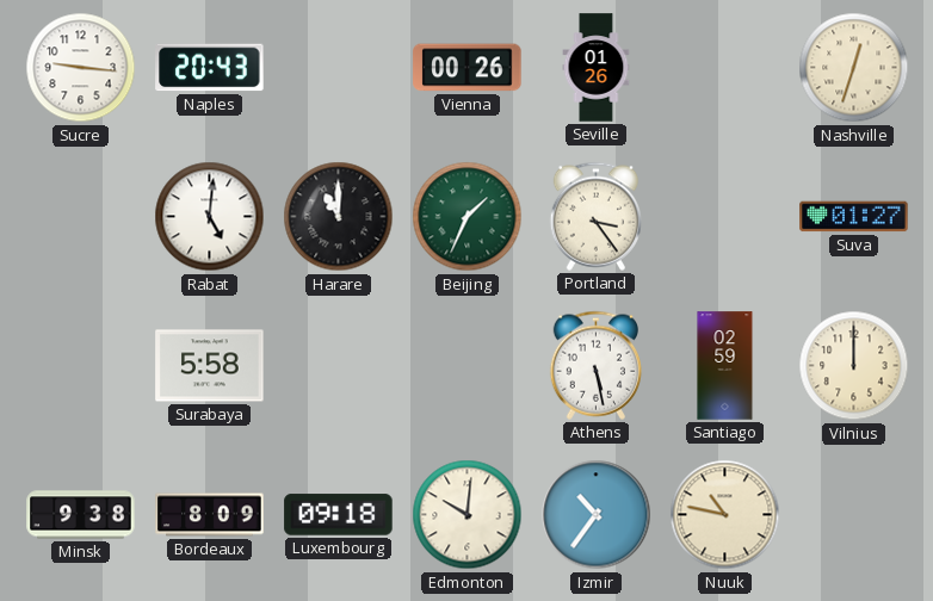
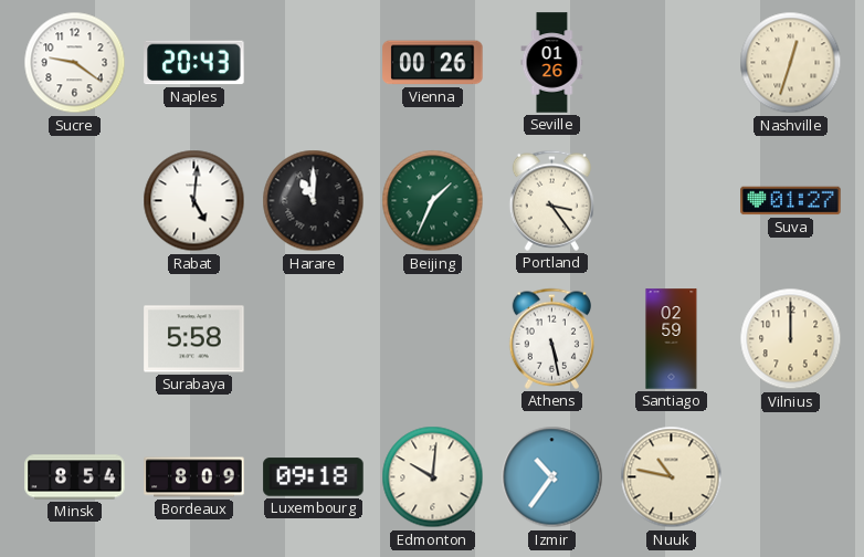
Sucre: 9:16 -> 9:21 (75, 63)
Minsk: 9:38 -> 8:54 (75, 477)
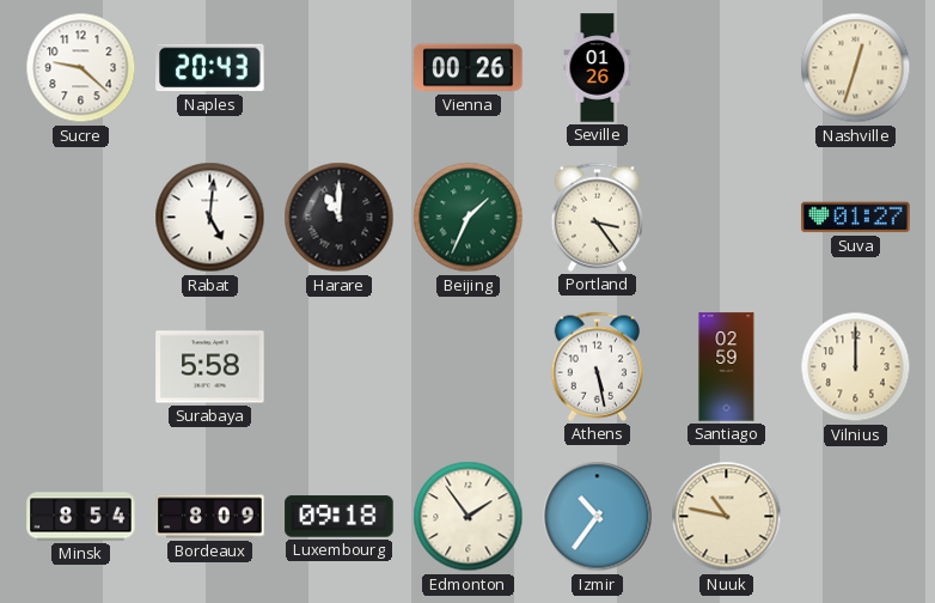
Sucre: 9:21 -> 9:22 (81, 68)
Edmonton: 10:01 -> 1:54 (469, 517)
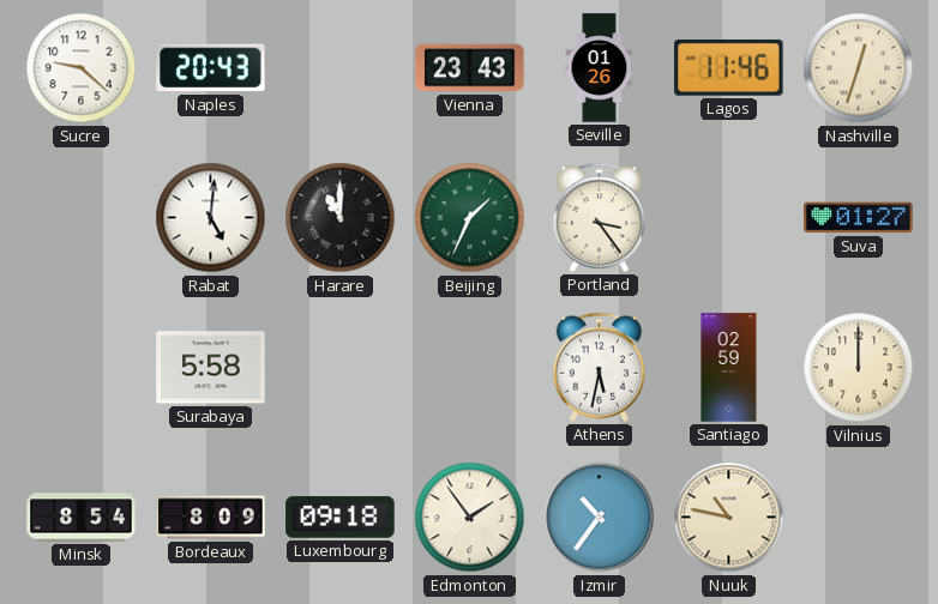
Vienna: 00:26 -> 23:43 (470, 68)
Lagos: none -> 11:46 (729, 68)
Athens: 5:28 -> 5:32 (599, 367)
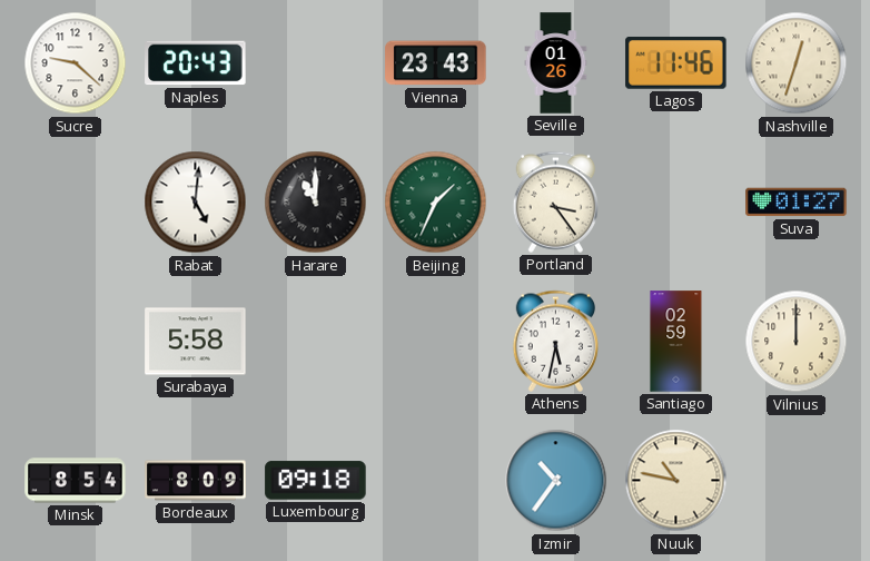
Edmonton: 1:54 -> none (470, 518)
